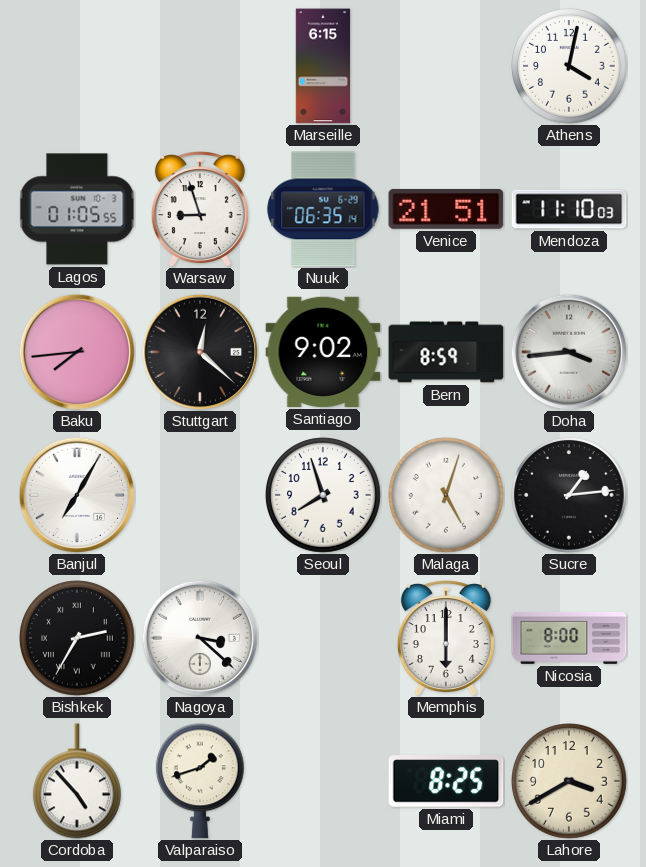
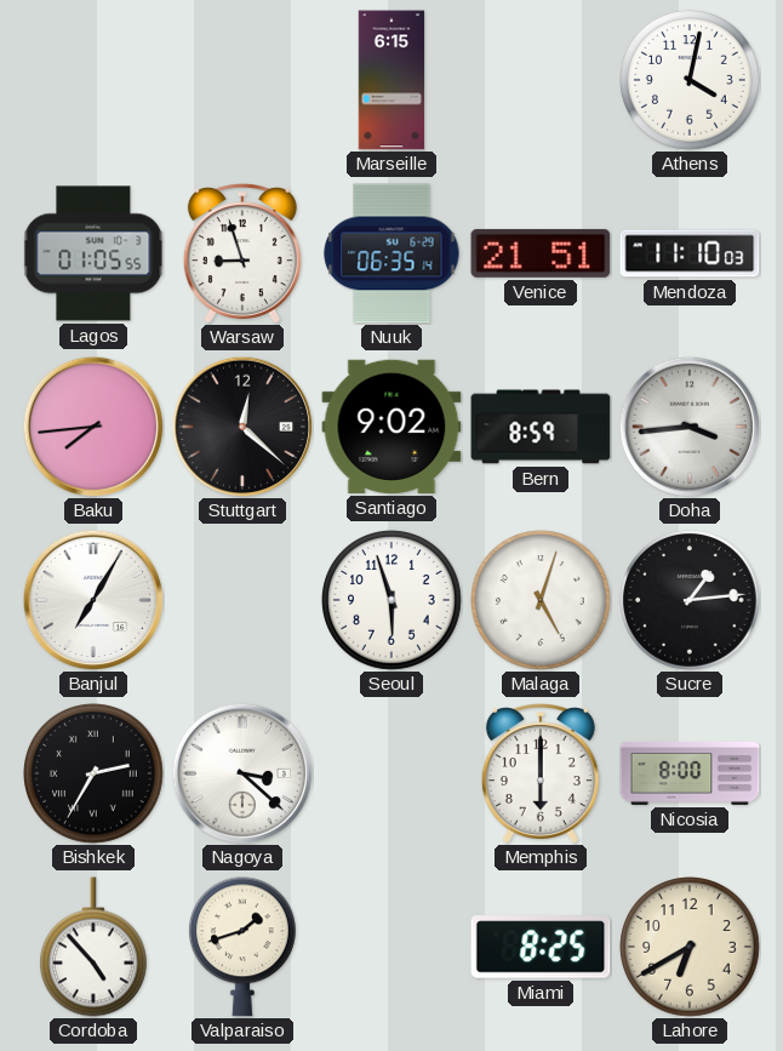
Seoul: 7:57 -> 5:57 (393, 601)
Lahore: 3:40 -> 6:40 (691, 948)
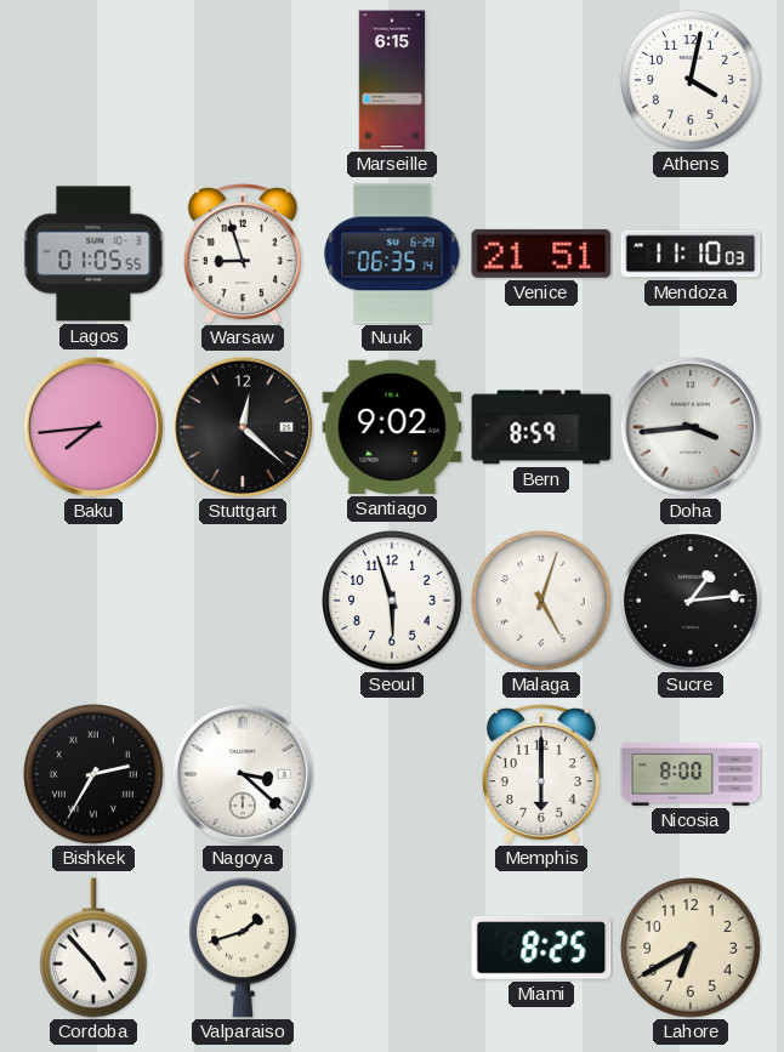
Banjul: 7:05 -> none (93, 600)
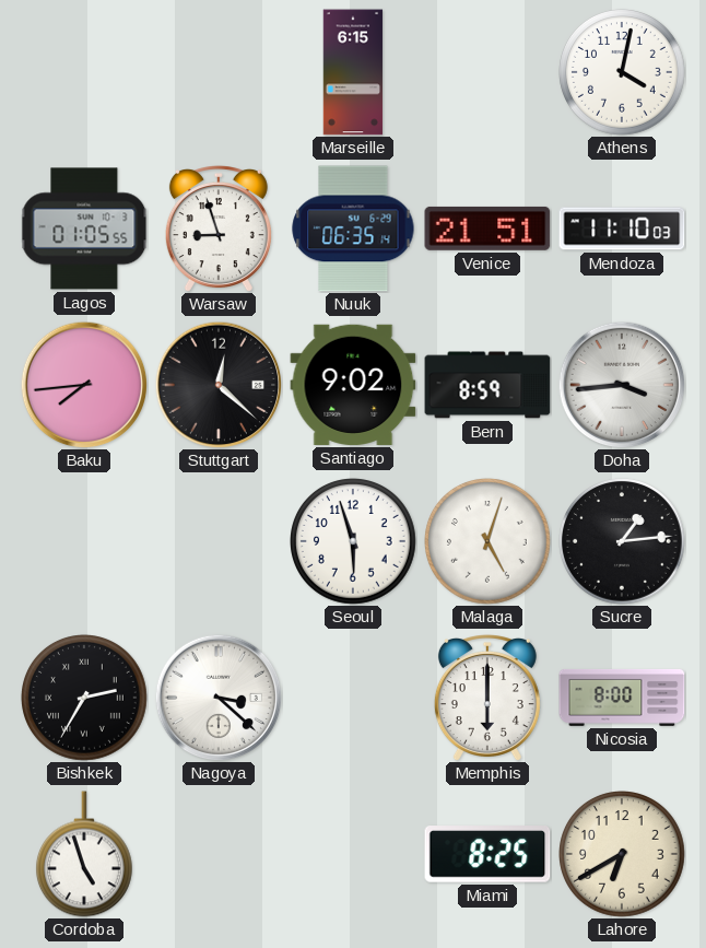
Cordoba: 4:53 -> 4:57 (84, 854)
Valparaiso: 1:42 -> none (243, 948)
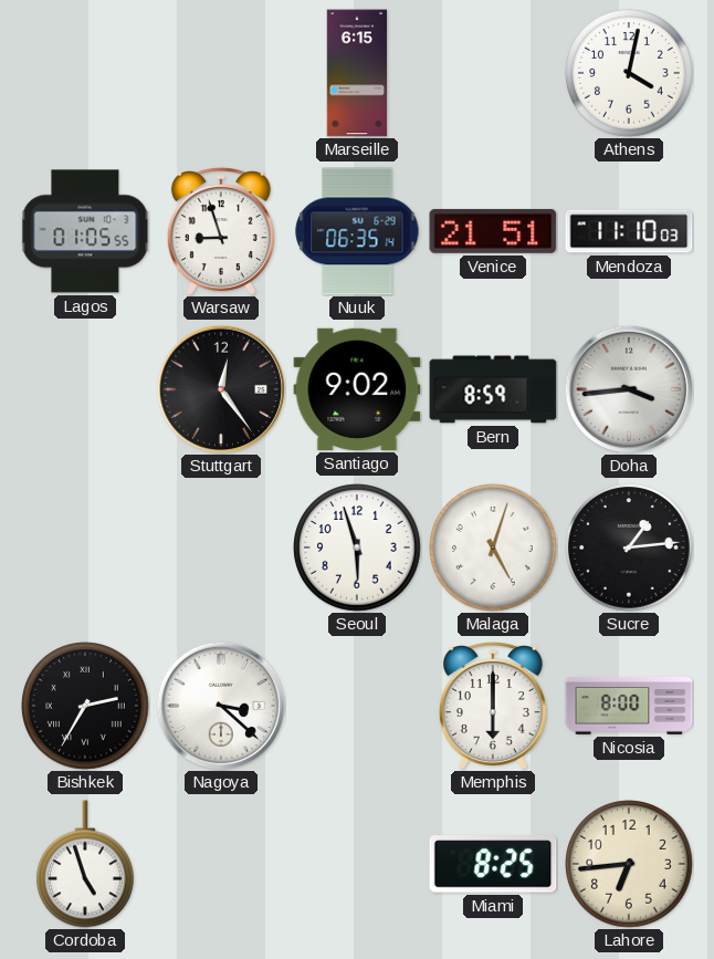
Baku: 7:44 -> none (84, 385)
Stuttgart: 12:22 -> 12:24 (221, 389)
Lahore: 6:40 -> 6:44 (630, 865)
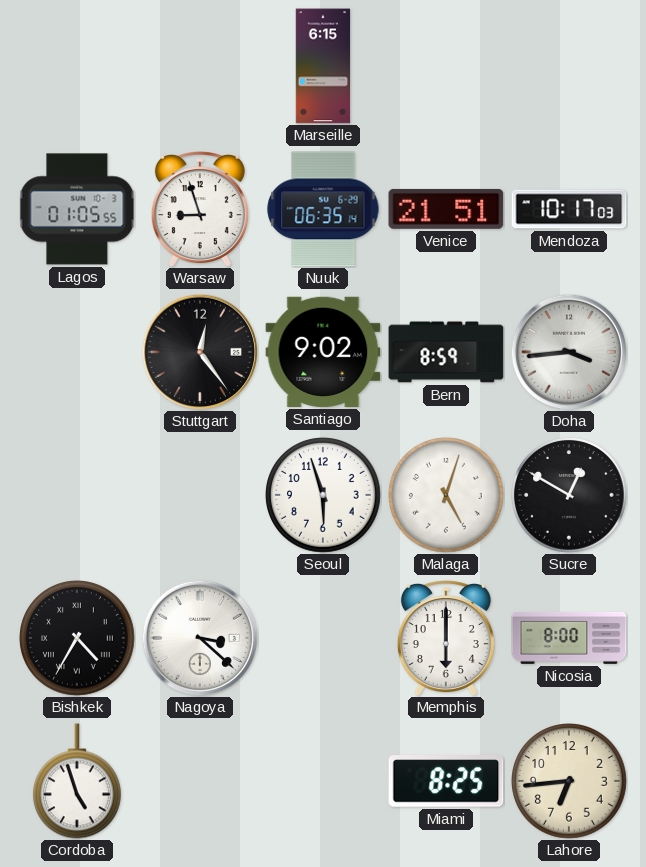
Athens: 4:02 -> none (630, 74)
Mendoza: 11:10 -> 10:17 (569, 209)
Sucre: 1:14 -> 12:50 (570, 496)
Bishkek: 2:35 -> 4:35 (78, 639)
